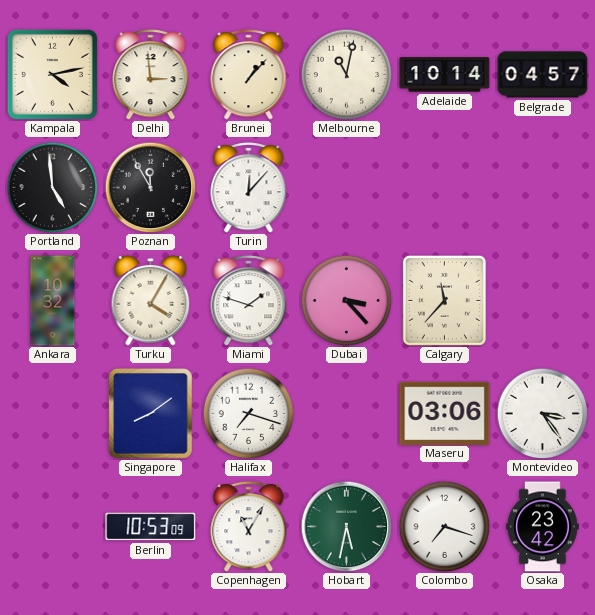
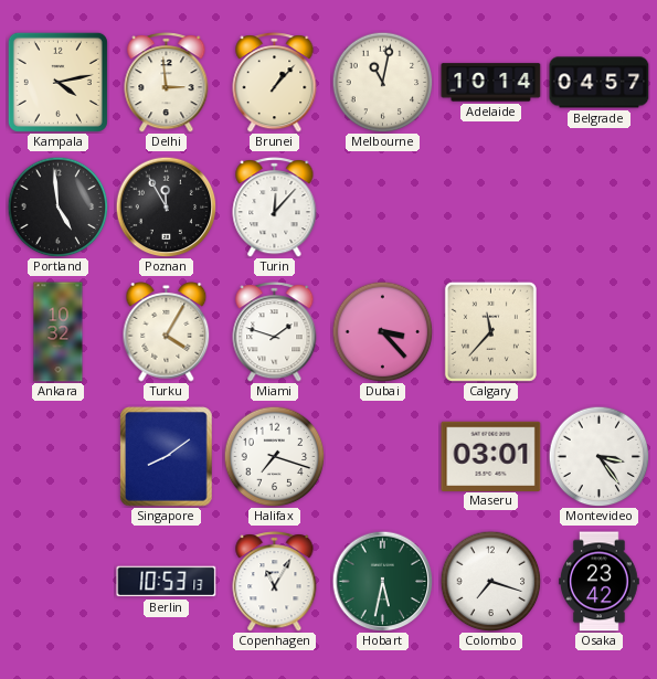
Maseru: 03:06 -> 03:01 (491, 456)
Berlin: 10:53:09 -> 10:53:13 (167, 582)
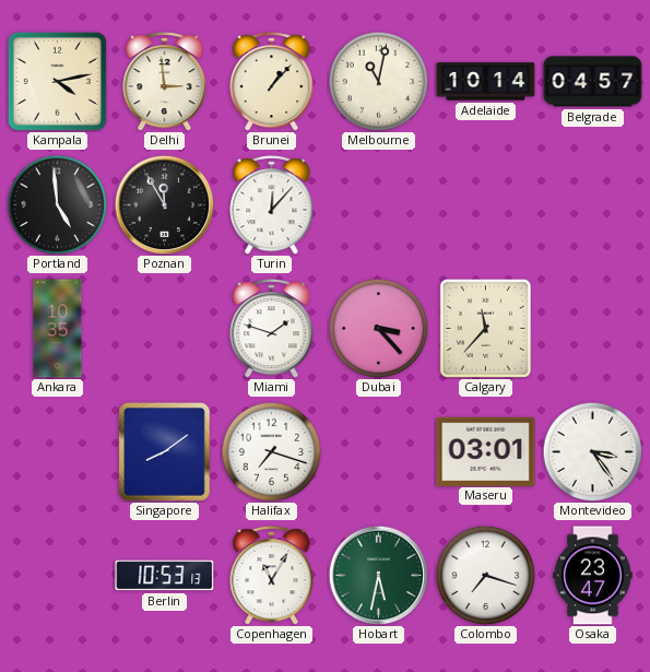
Ankara: 10:32 -> 10:35 (58, 329)
Turku: 4:05 -> none (167, 332)
Osaka: 23:42 -> 23:47 (593, 576)
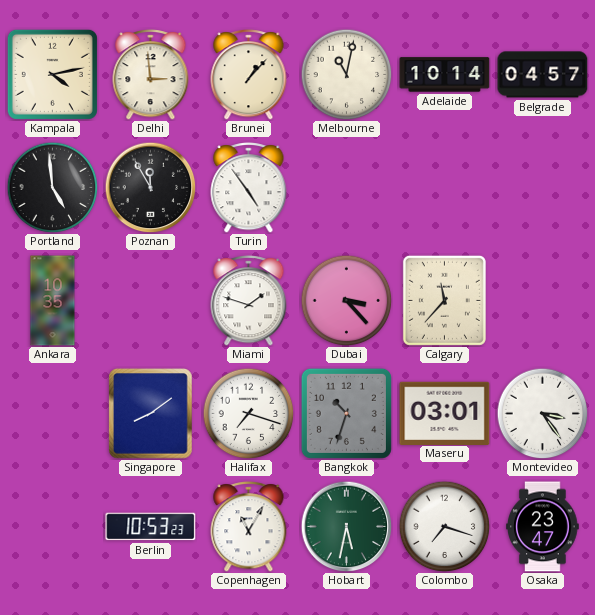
Turin: 12:07 -> 4:54 (249, 188)
Bangkok: none -> 10:33 (346, 413)
Berlin: 10:53:13 -> 10:53:23 (151, 527)
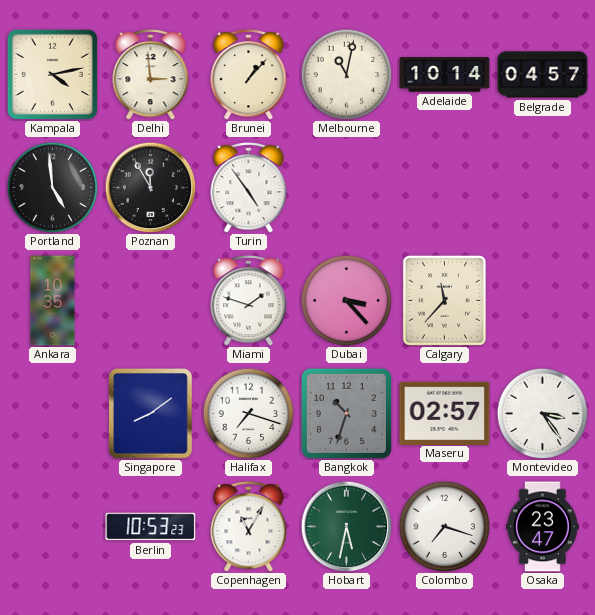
Maseru: 03:01 -> 02:57 (445, 413)
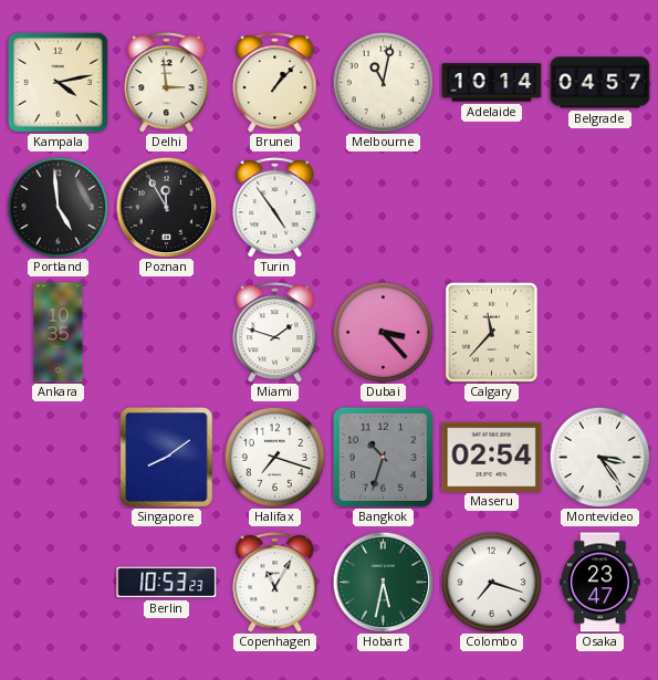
Maseru: 02:57 -> 02:54 (492, 457)
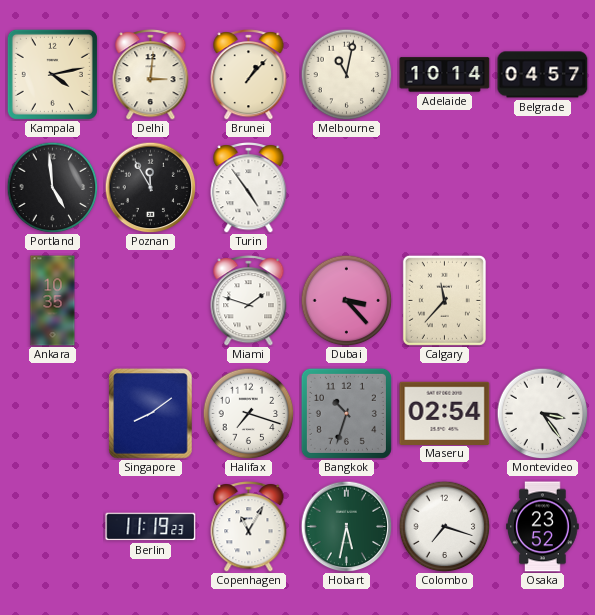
Delhi: 2:59 -> 3:01 (151, 75)
Berlin: 10:53 -> 11:19 (151, 527)
Osaka: 23:47 -> 23:52 (543, 527)
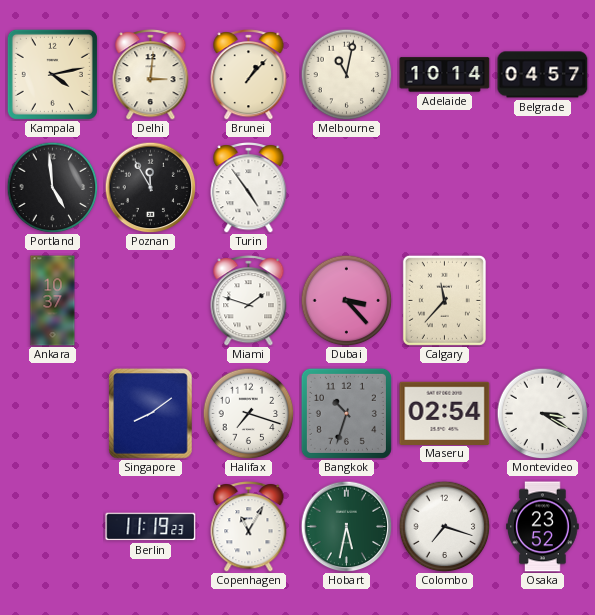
Ankara: 10:35 -> 10:37 (53, 301)
Montevideo: 3:24 -> 3:20 (542, 413)
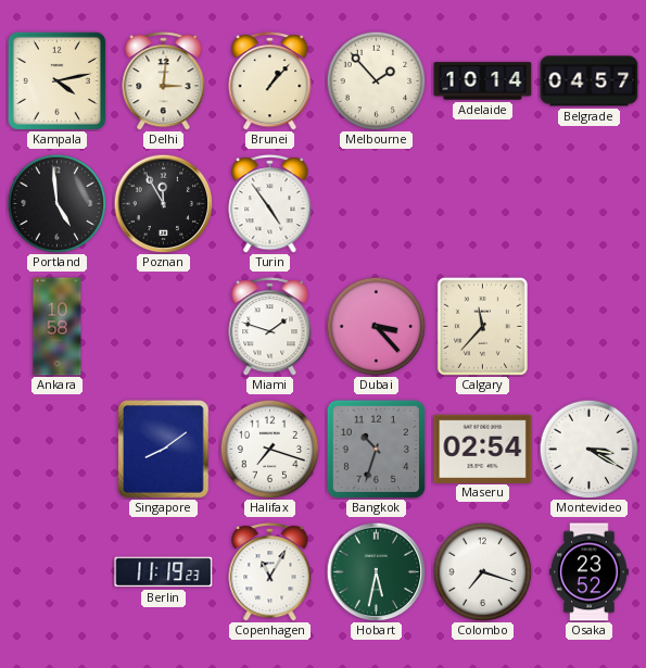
Melbourne: 11:02 -> 1:53 (376, 80)
Ankara: 10:37 -> 10:58 (58, 327)
